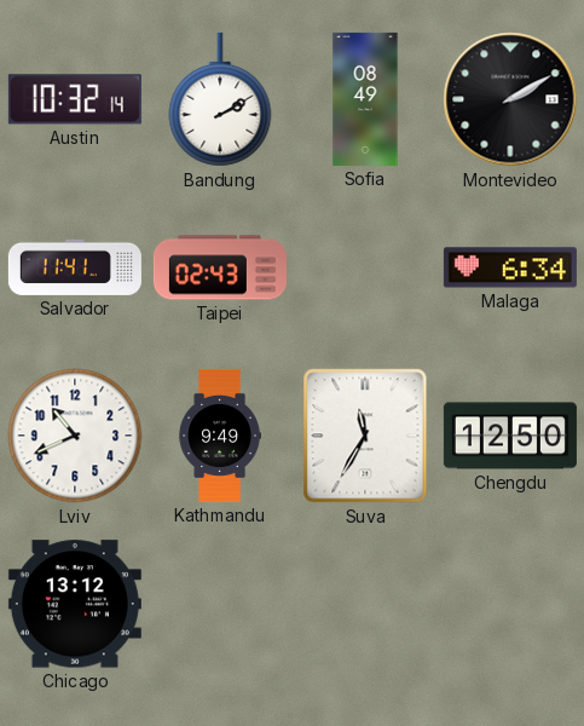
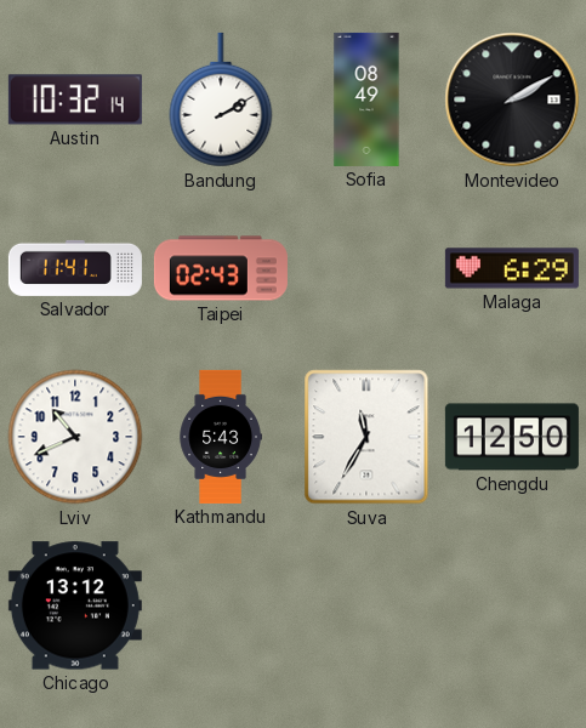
Malaga: 6:34 -> 6:29 (512, 268)
Kathmandu: 9:49 -> 5:43 (221, 437)
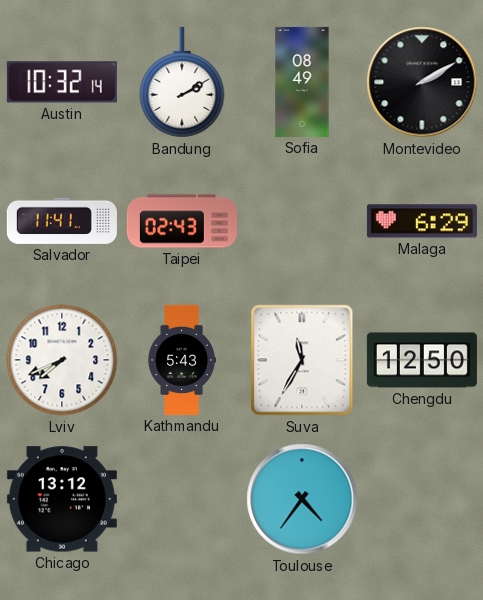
Lviv: 10:41 -> 7:41 (62, 360)
Toulouse: none -> 4:36 (302, 499)
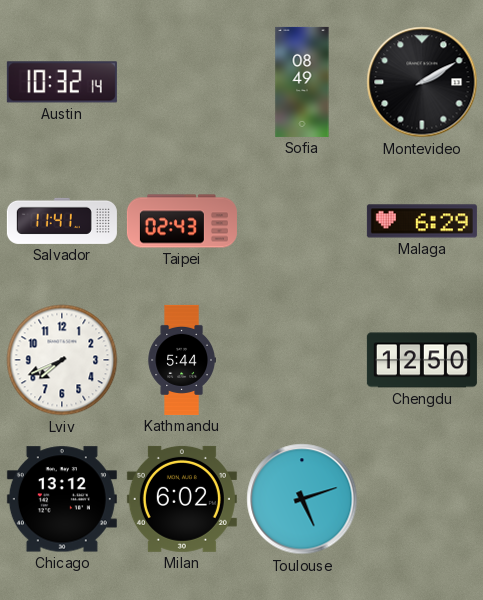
Bandung: 2:10 -> none (182, 82)
Kathmandu: 5:43 -> 5:44 (182, 360)
Suva: 11:35 -> none (302, 360)
Milan: none -> 6:02 (182, 499)
Toulouse: 4:36 -> 5:12 (302, 499)
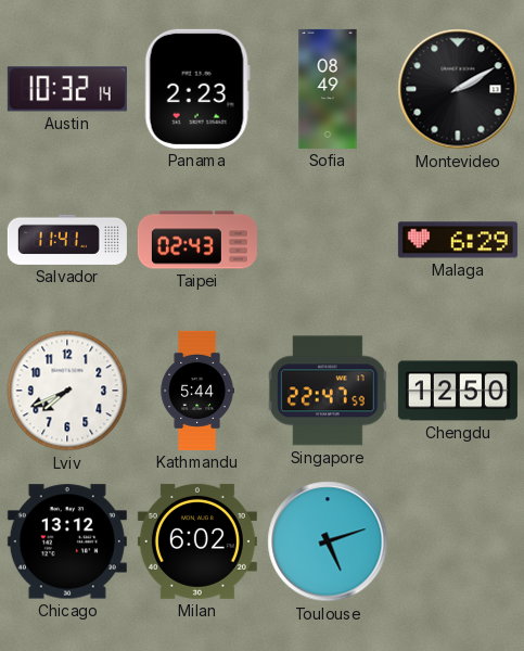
Panama: none -> 2:23 (197, 89)
Singapore: none -> 22:47 (328, 391)
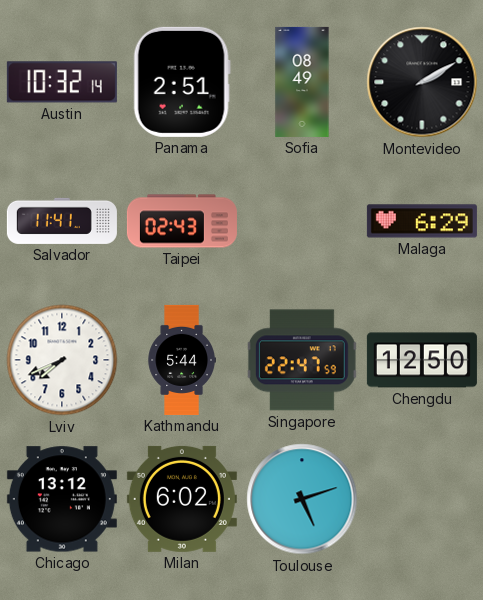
Panama: 2:23 -> 2:51 (182, 82)
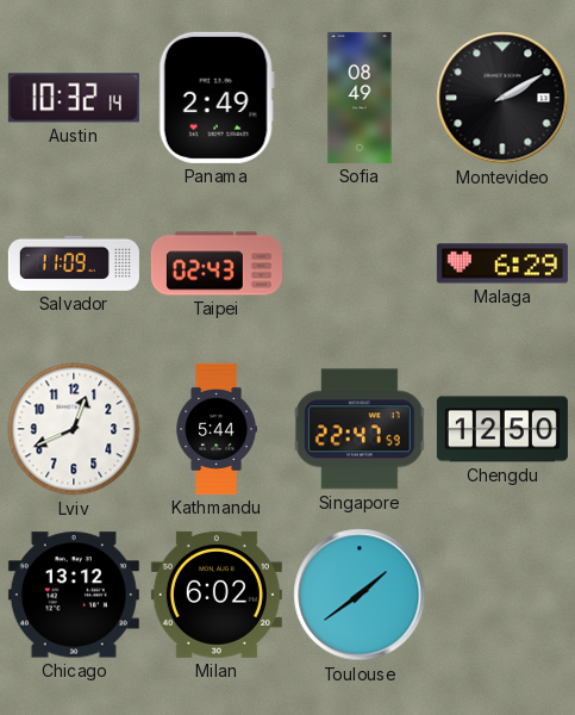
Panama: 2:51 -> 2:49 (217, 98)
Salvador: 11:41 -> 11:09 (74, 263)
Lviv: 7:41 -> 12:41 (74, 429)
Toulouse: 5:12 -> 1:39 (360, 595)
